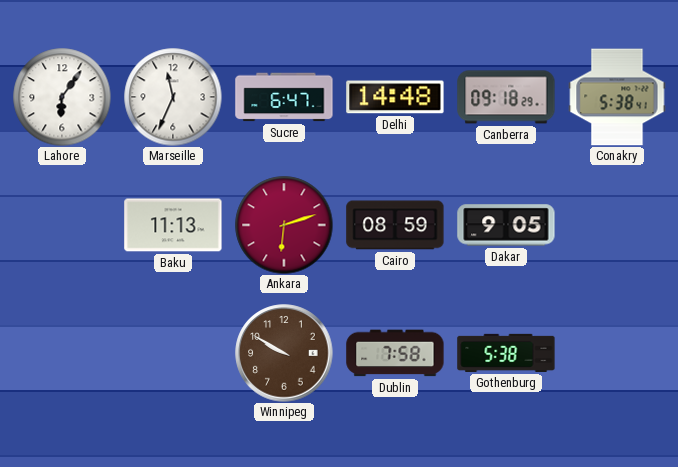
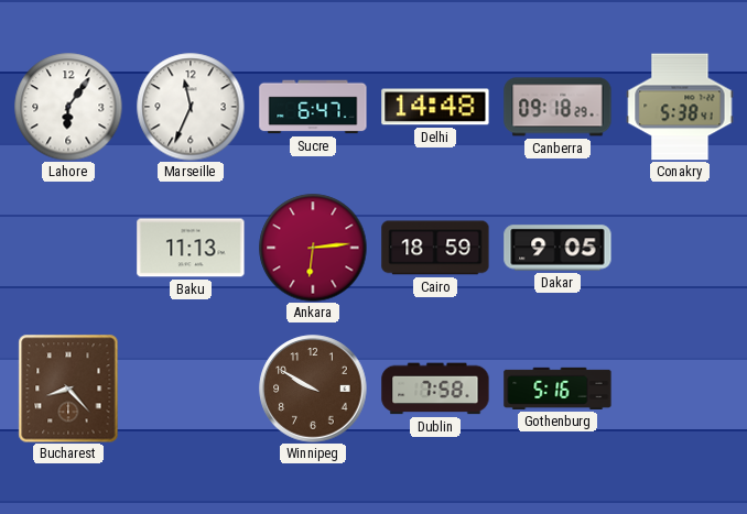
Ankara: 6:12 -> 6:14 (313, 248)
Cairo: 08:59 -> 18:59 (435, 248)
Bucharest: none -> 8:23 (68, 389)
Gothenburg: 5:38 -> 5:16 (557, 389)
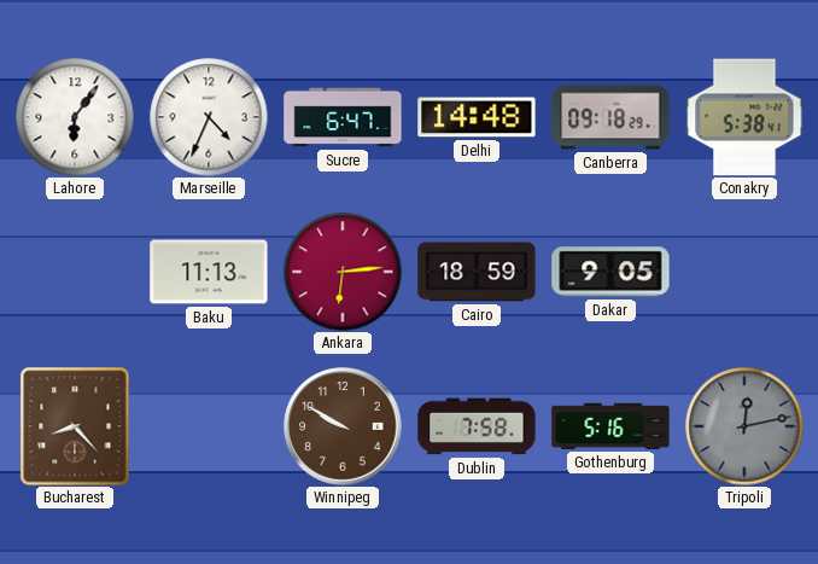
Marseille: 11:34 -> 4:34 (209, 117)
Tripoli: none -> 12:13 (744, 426)
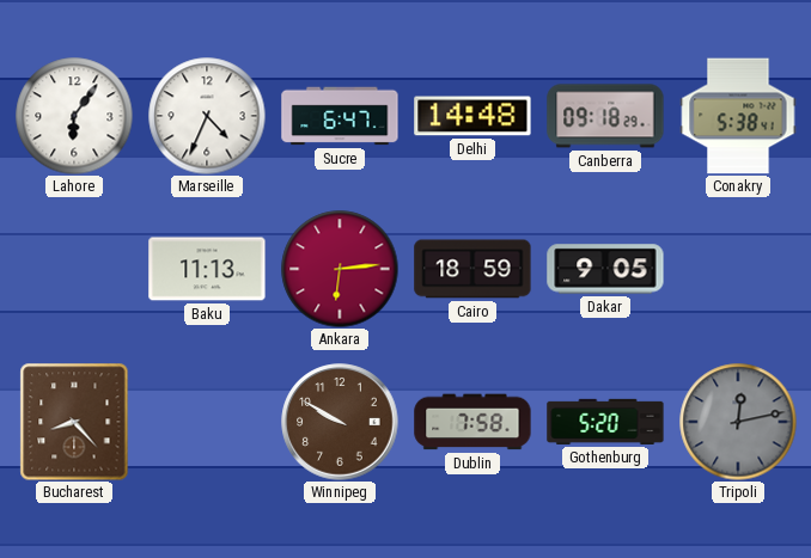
Gothenburg: 5:16 -> 5:20 (605, 422)
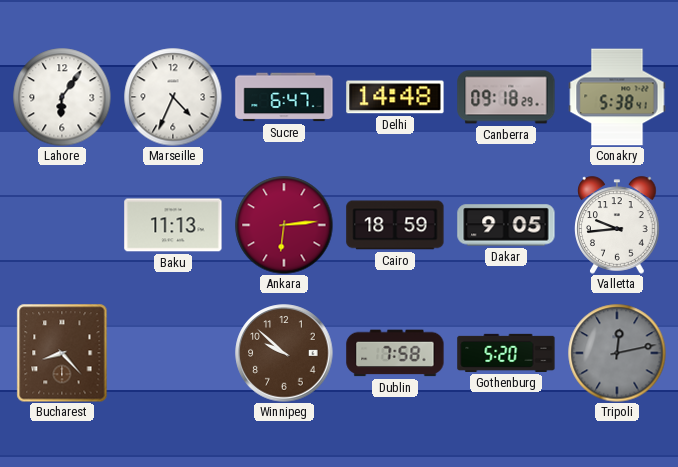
Valletta: none -> 9:44 (617, 225)
Winnipeg: 9:50 -> 9:52 (284, 353)
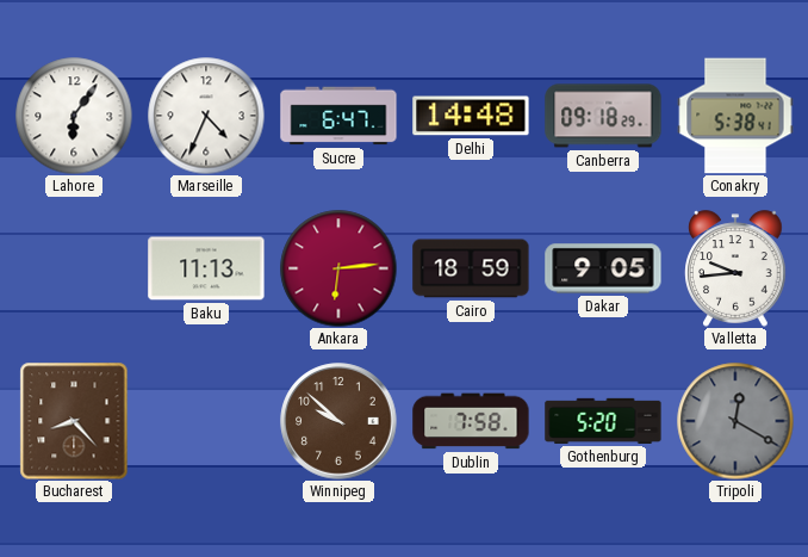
Tripoli: 12:13 -> 12:20 (735, 421)
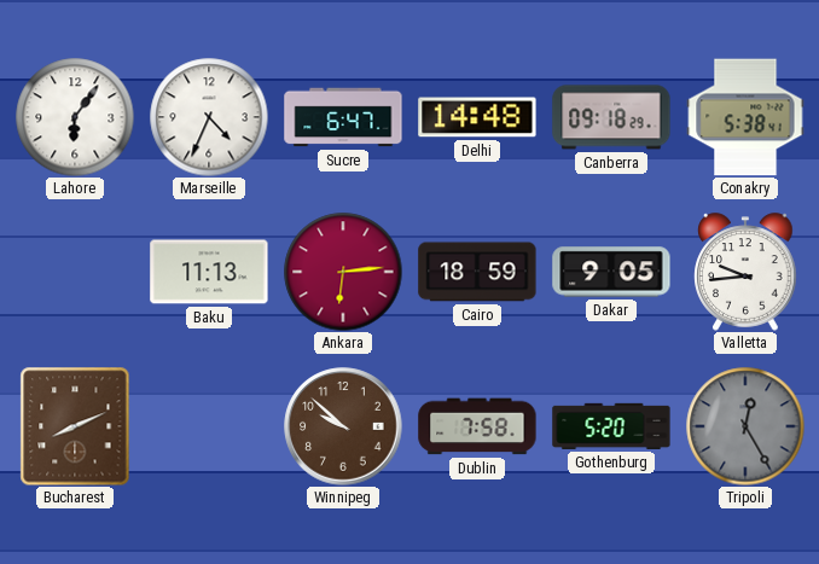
Bucharest: 8:23 -> 8:11 (75, 426)
Tripoli: 12:20 -> 12:25 (745, 426)
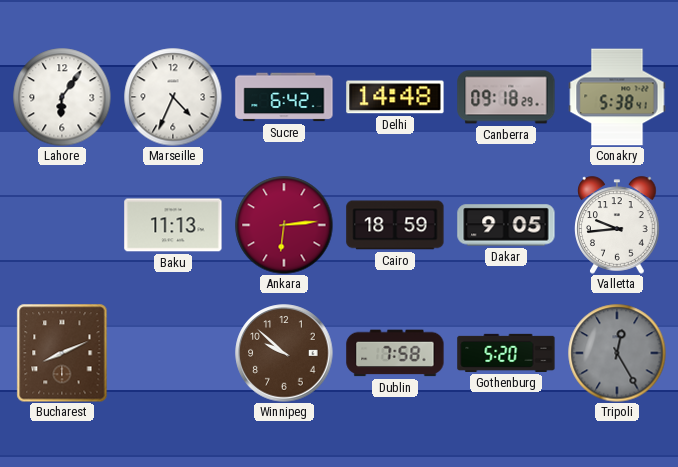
Sucre: 6:47 -> 6:42 (284, 97)
